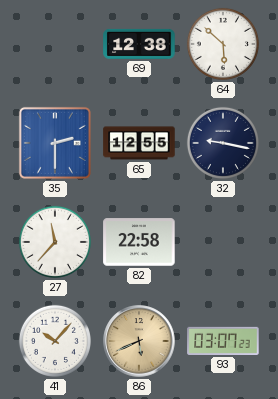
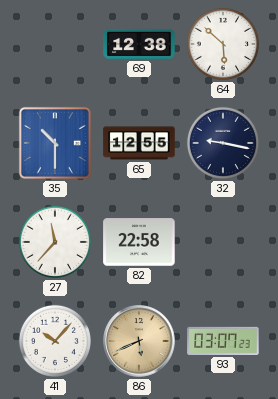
35: 2:30 -> 10:30 (55, 143)
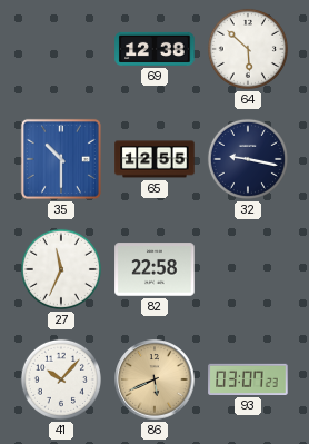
27: 11:37 -> 11:34 (61, 269)
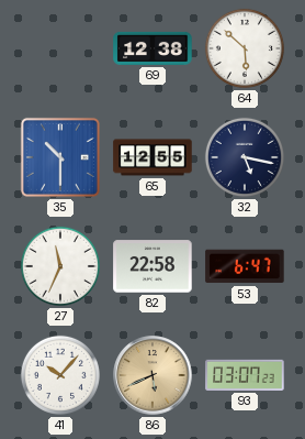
32: 9:17 -> 5:17 (245, 157)
53: none -> 6:47 (245, 266)
